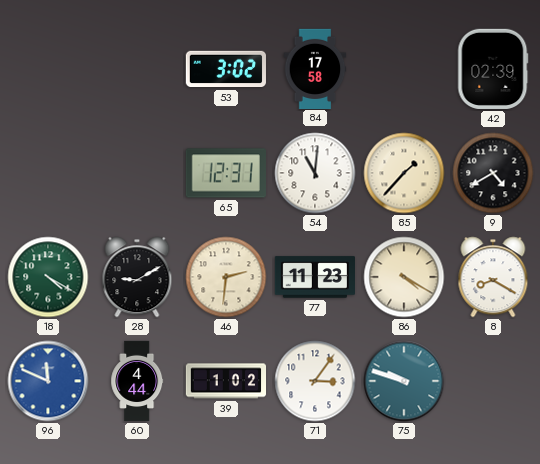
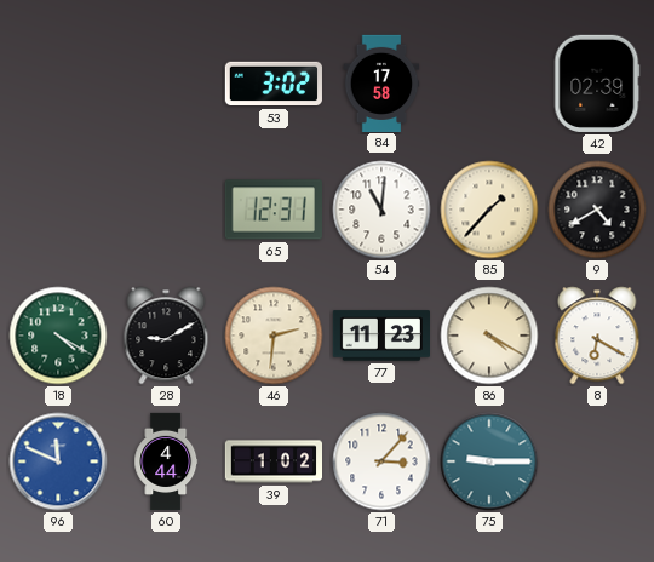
8: 8:20 -> 6:20 (597, 336)
71: 3:06 -> 3:07 (381, 461)
75: 9:48 -> 9:15 (489, 461)
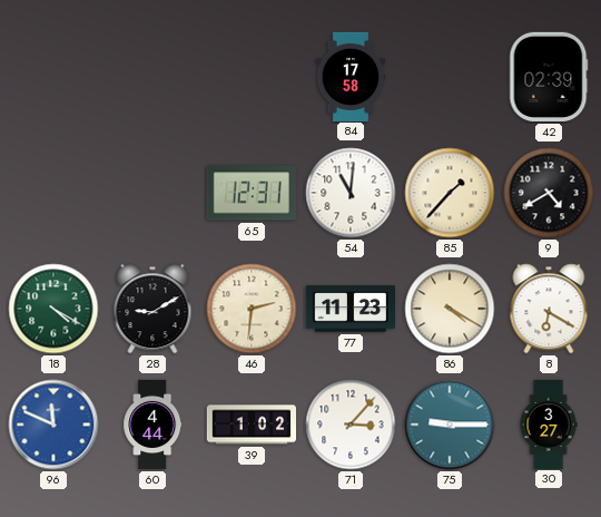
53: 3:02 -> none (272, 84)
30: none -> 3:27 (549, 423)
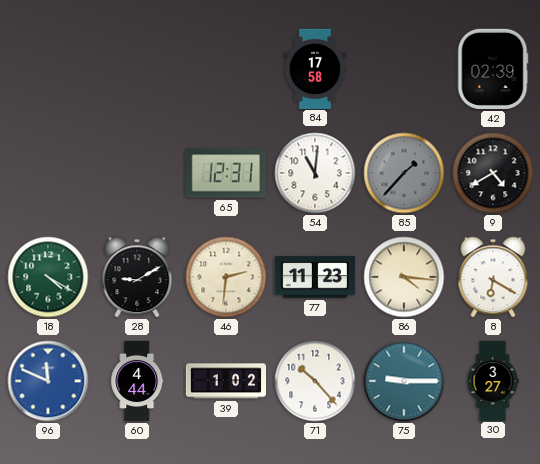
85 dial: cream -> grey (404, 173)
86: 4:20 -> 4:16 (404, 277)
71: 3:07 -> 10:23 (315, 381)
